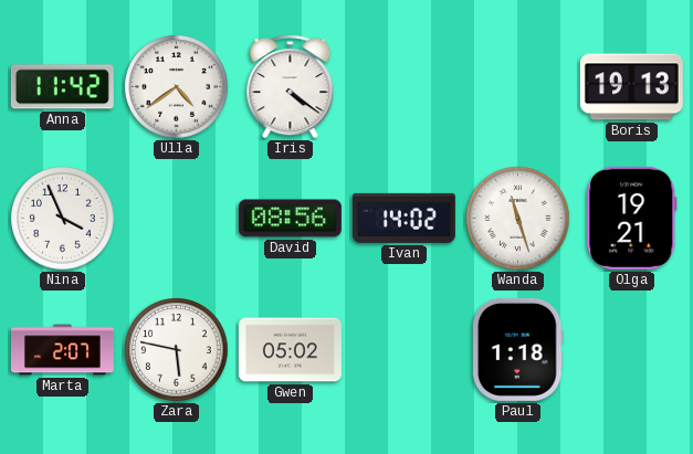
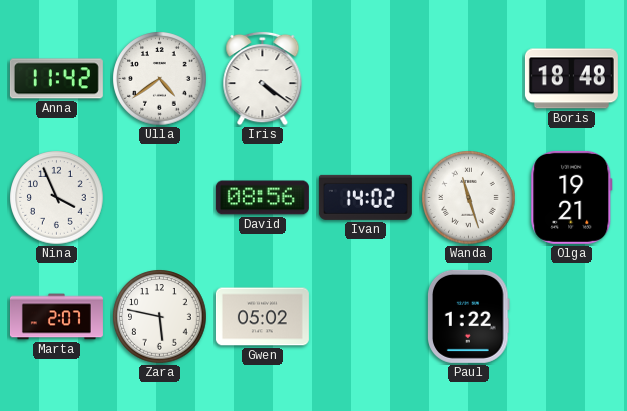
Boris: 19:13 -> 18:48 (571, 79)
Paul: 1:18 -> 1:22 (469, 316)
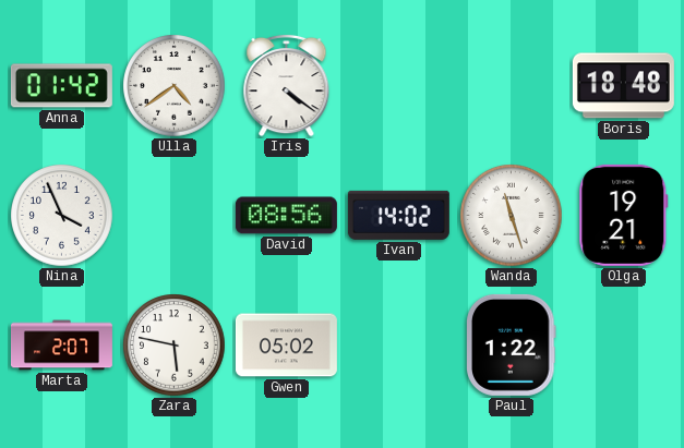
Anna: 11:42 -> 01:42 (61, 86)
